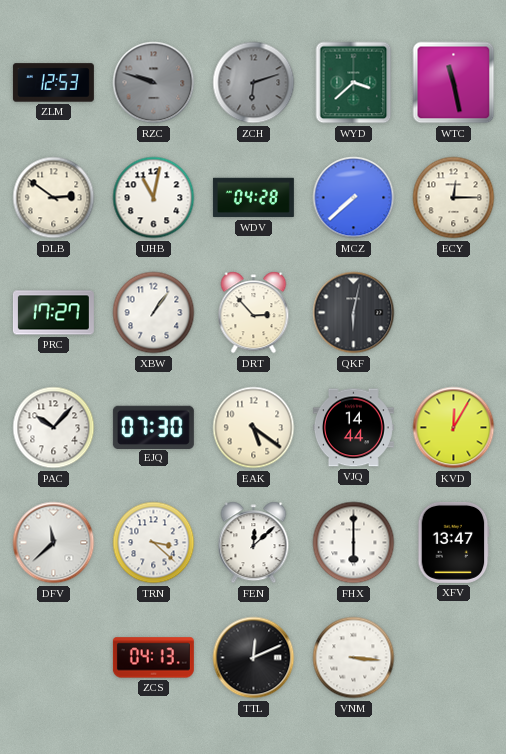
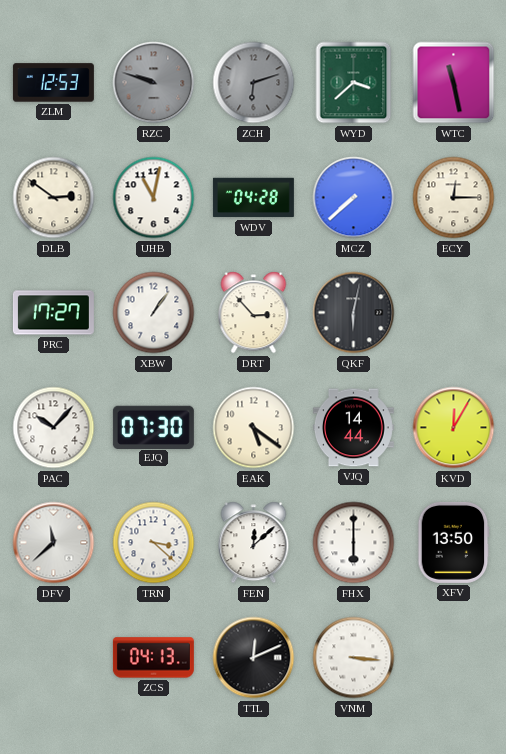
XFV: 13:47 -> 13:50 (454, 542)
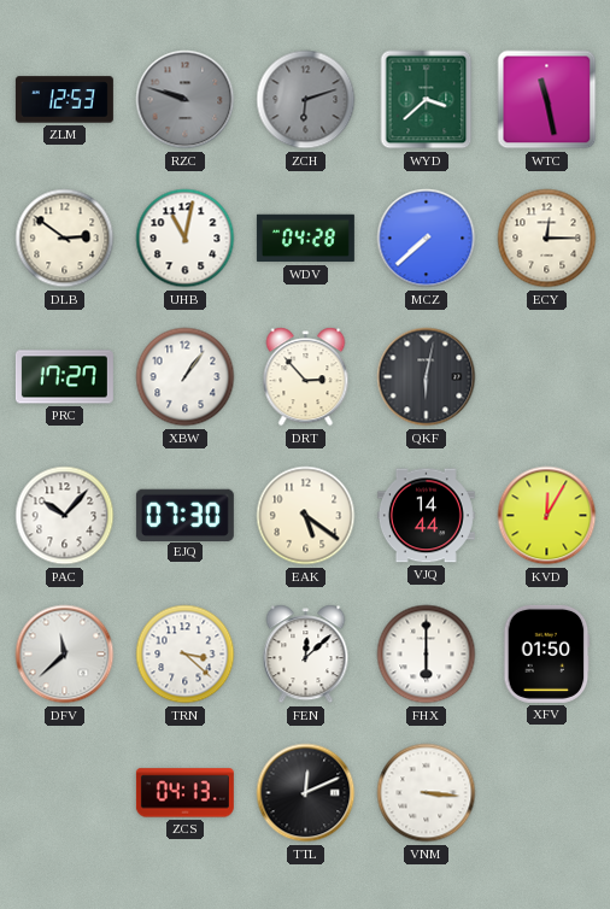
XFV: 13:50 -> 01:50 (547, 653)
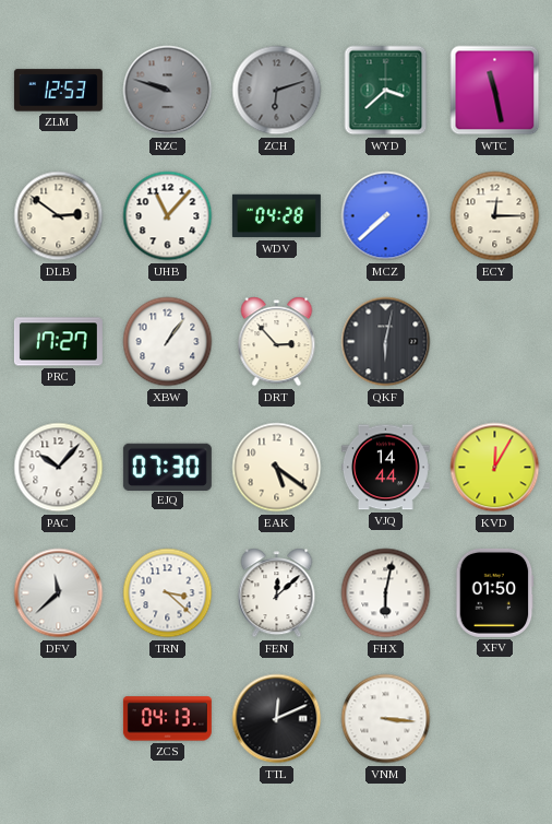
UHB: 11:02 -> 11:07 (168, 216)
FHX: 6:00 -> 6:02 (386, 593)
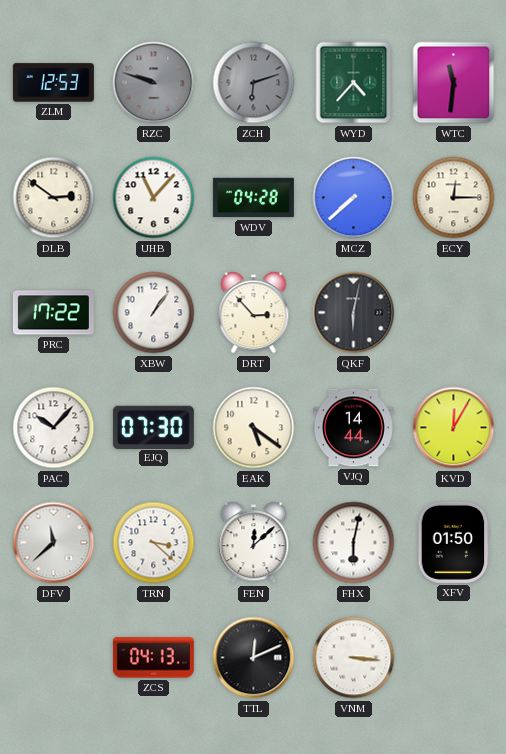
WYD: 3:38 -> 4:37 (354, 83)
WTC: 11:28 -> 11:31 (454, 83)
PRC: 17:27 -> 17:22 (53, 313)
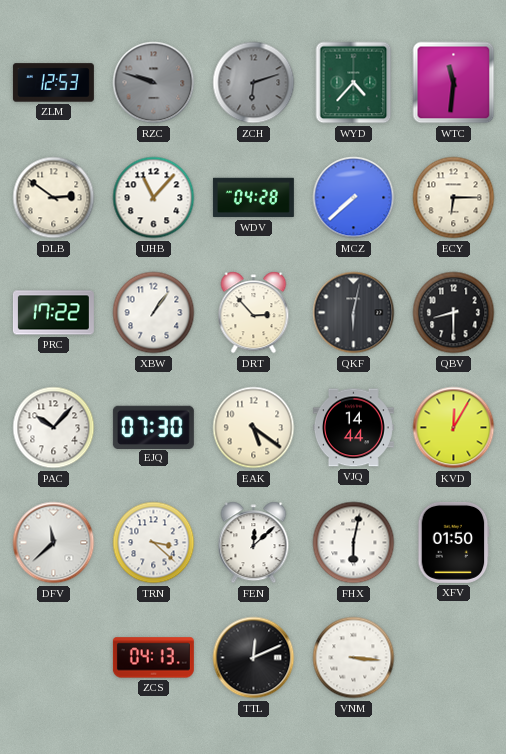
ECY: 12:15 -> 6:15 (454, 198)
QBV: none -> 8:30 (454, 313)
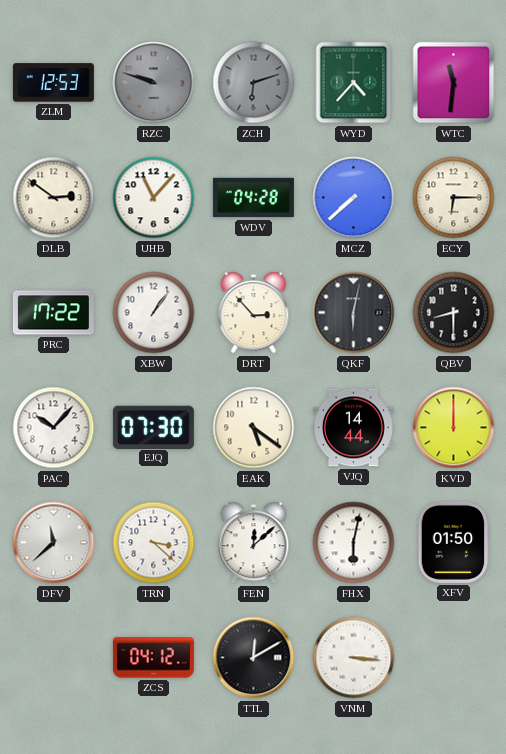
KVD: 12:05 -> 12:00 (454, 428)
ZCS: 04:13 -> 04:12 (153, 658)
TTL: 12:11 -> 12:10 (254, 658)
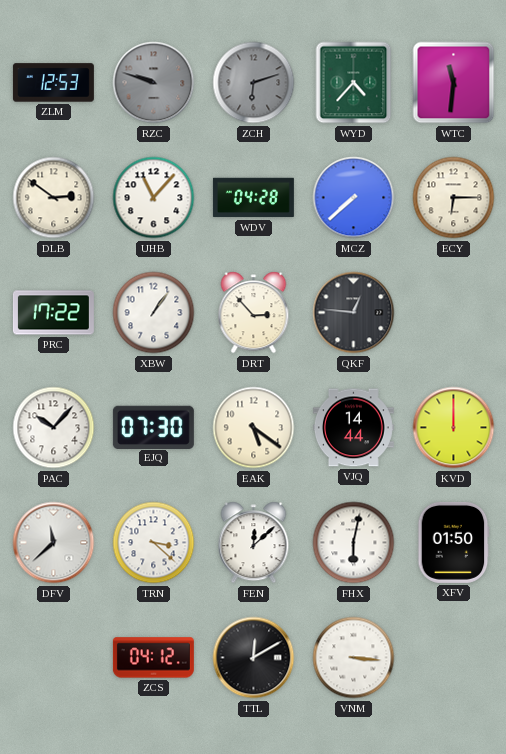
QKF: 6:02 -> 12:46 (354, 313)
QBV: 8:30 -> none (454, 313)
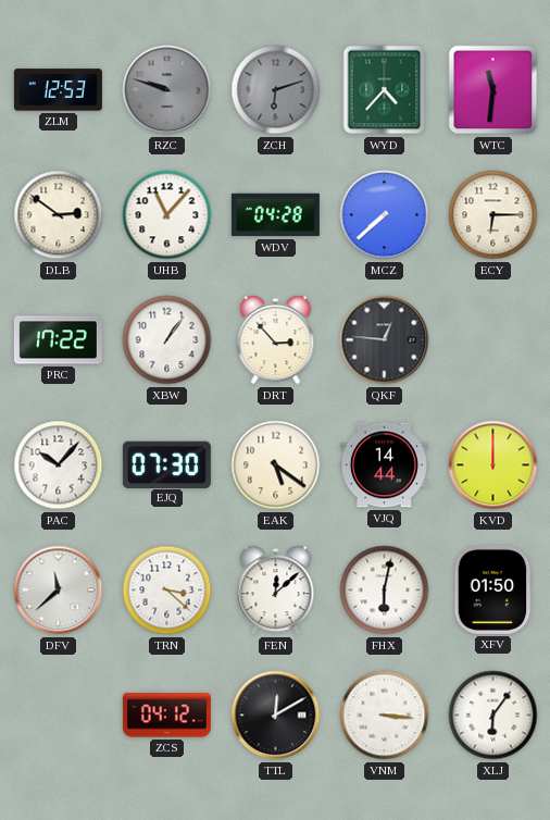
XLJ: none -> 6:06 (493, 716)
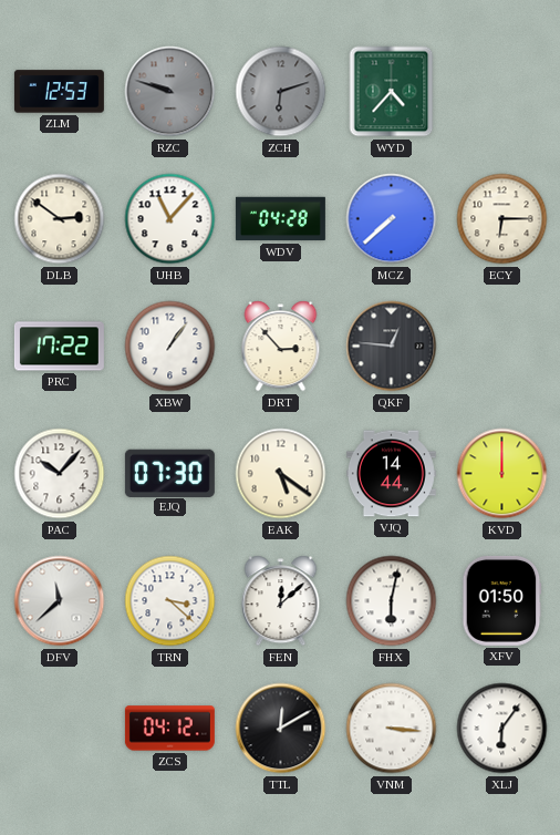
WTC: 11:31 -> none (493, 90)
